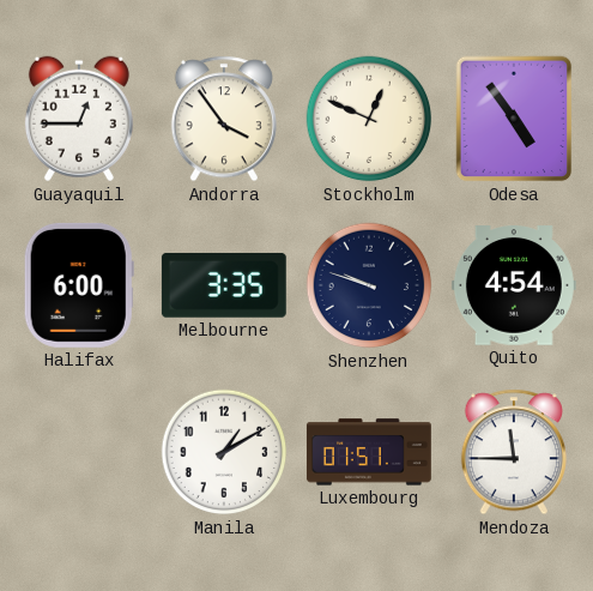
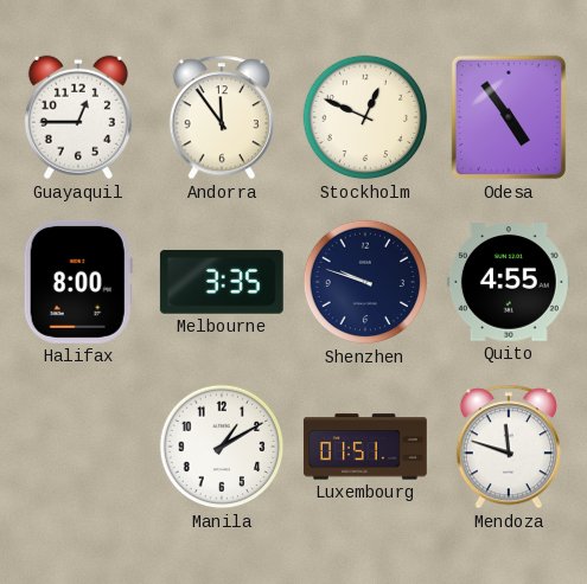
Andorra: 3:54 -> 11:54 (222, 117)
Halifax: 6:00 -> 8:00 (78, 282)
Quito: 4:54 -> 4:55 (509, 282)
Mendoza: 11:45 -> 11:48 (509, 447)
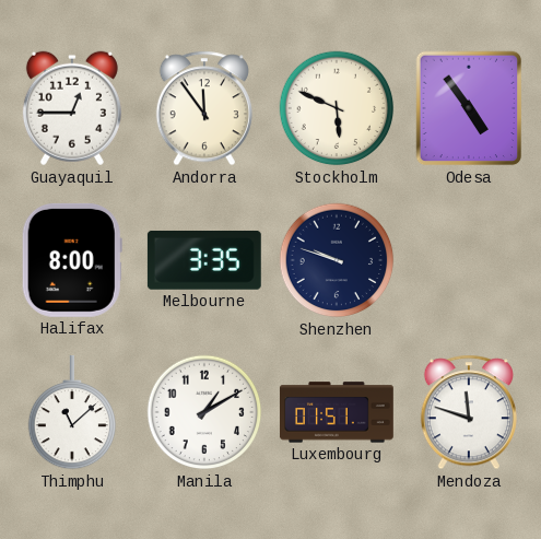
Stockholm: 12:49 -> 5:49 (337, 108)
Quito: 4:55 -> none (509, 282)
Thimphu: none -> 11:08 (71, 412)
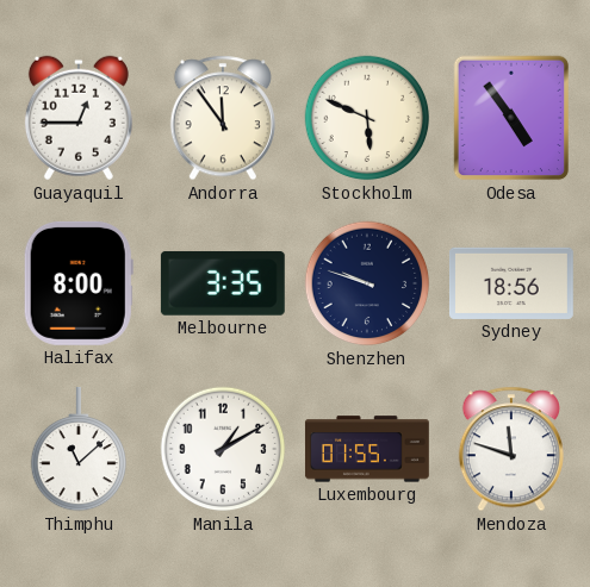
Sydney: none -> 18:56 (511, 283)
Luxembourg: 01:51 -> 01:55 (367, 449)
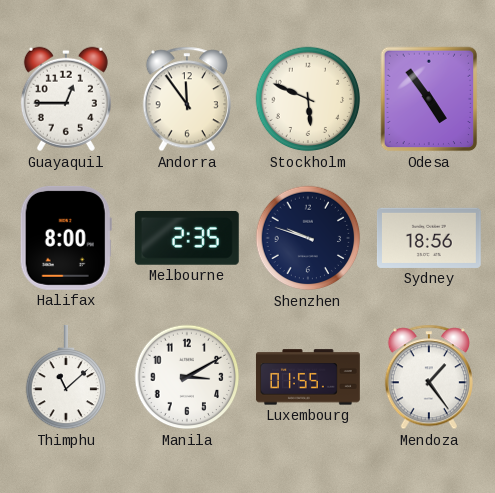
Melbourne: 3:35 -> 2:35 (187, 238)
Manila: 1:10 -> 3:10 (187, 377)
Mendoza: 11:48 -> 1:24 (429, 377)
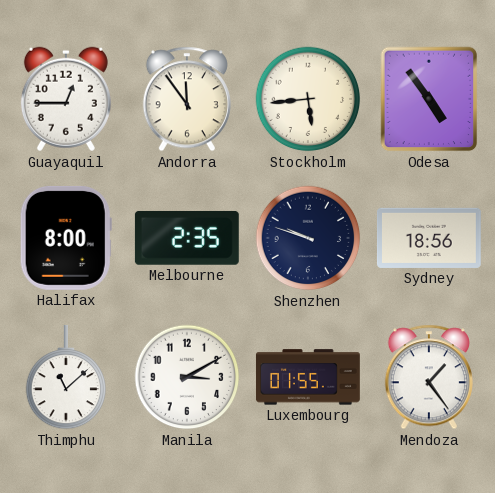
Stockholm: 5:49 -> 5:44 (308, 99)
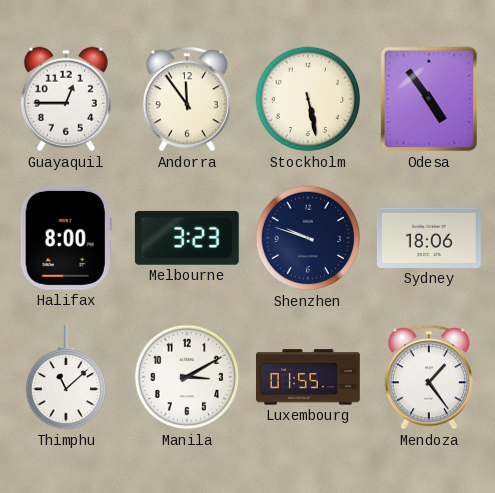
Stockholm: 5:44 -> 5:28 (308, 99)
Melbourne: 2:35 -> 3:23 (187, 238)
Sydney: 18:56 -> 18:06 (429, 238)
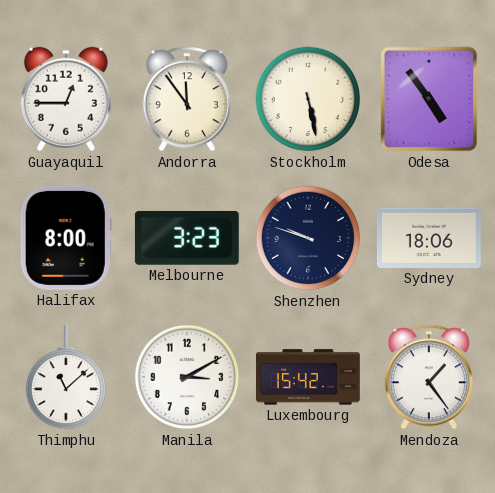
Luxembourg: 01:55 -> 15:42 (308, 377)
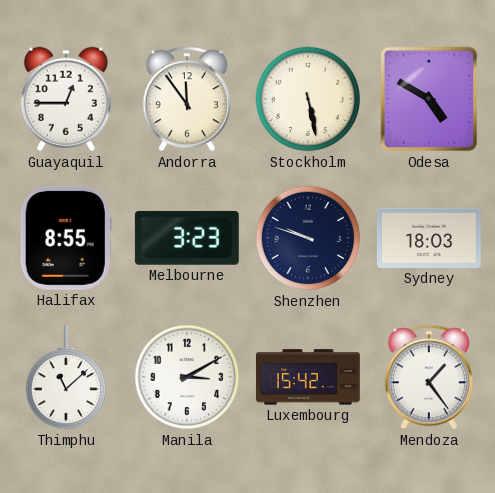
Odesa: 4:54 -> 4:50 (429, 99)
Halifax: 8:00 -> 8:55 (66, 238)
Sydney: 18:06 -> 18:03 (429, 238)
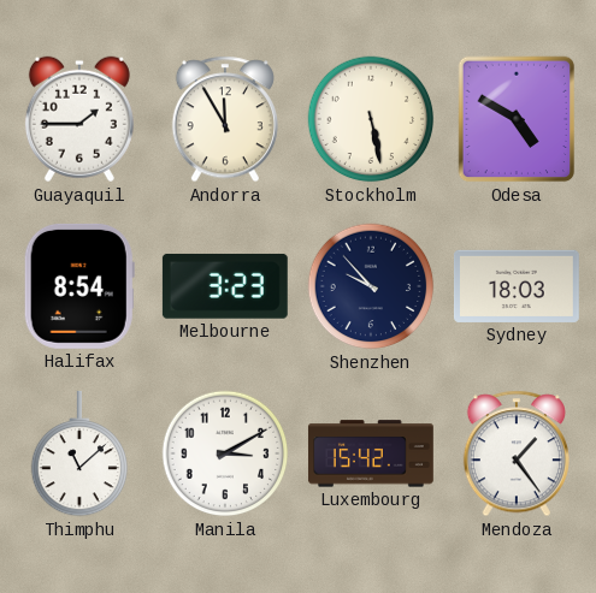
Guayaquil: 12:45 -> 1:45 (79, 119)
Andorra: 11:54 -> 11:55 (225, 119)
Halifax: 8:55 -> 8:54 (79, 286)
Shenzhen: 9:48 -> 9:53 (371, 286)
